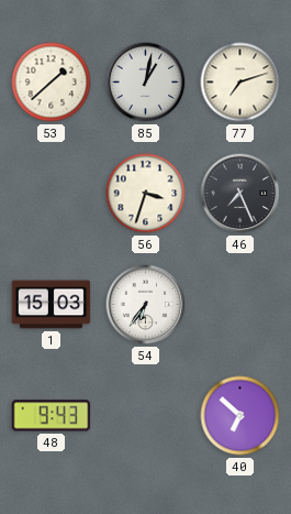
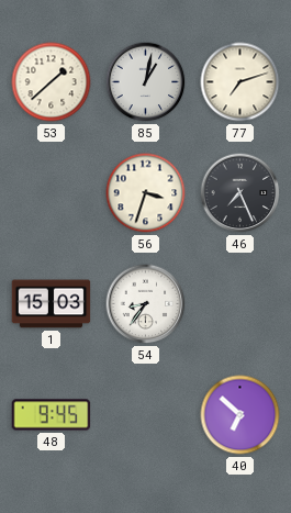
54: 6:36 -> 8:36 (146, 304)
48: 9:43 -> 9:45 (52, 415)
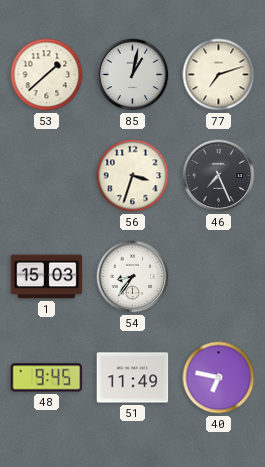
51: none -> 11:49 (133, 378)
40: 6:52 -> 6:47 (219, 378)
